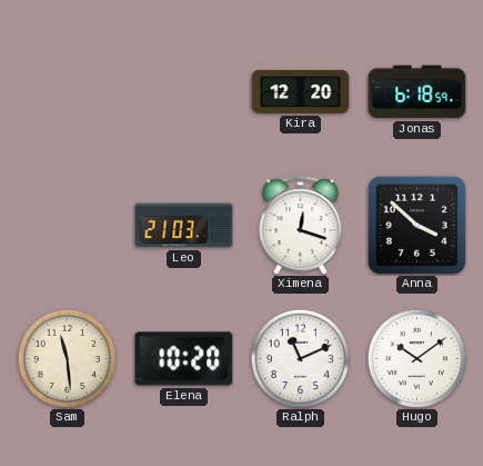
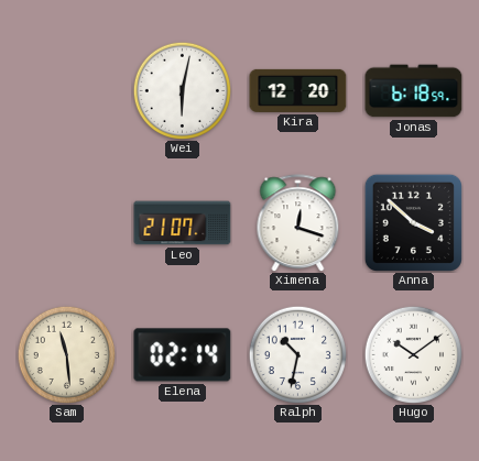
Wei: none -> 6:02 (182, 90)
Leo: 21:03 -> 21:07 (183, 223)
Elena: 10:20 -> 02:14 (183, 355)
Ralph: 11:11 -> 10:32 (297, 354)
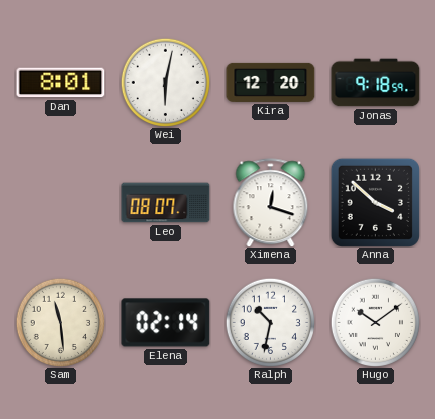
Dan: none -> 8:01 (61, 83)
Jonas: 6:18 -> 9:18 (376, 83)
Leo: 21:07 -> 08:07 (166, 203)
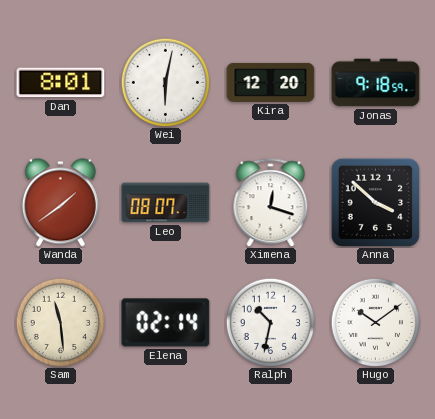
Wanda: none -> 1:39 (60, 203)
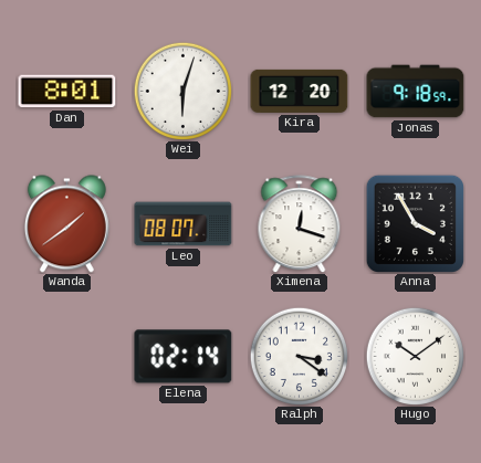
Wei: 6:02 -> 6:03 (182, 91)
Anna: 3:52 -> 3:55 (415, 223)
Sam: 11:29 -> none (60, 322)
Ralph: 10:32 -> 3:21 (299, 356)
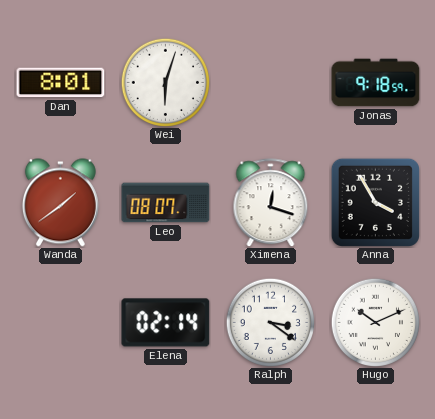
Kira: 12:20 -> none (300, 91)
Hugo: 10:09 -> 10:11 (375, 322)
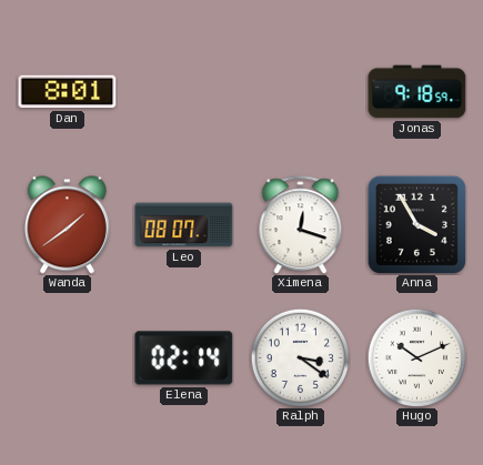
Wei: 6:03 -> none (165, 82)
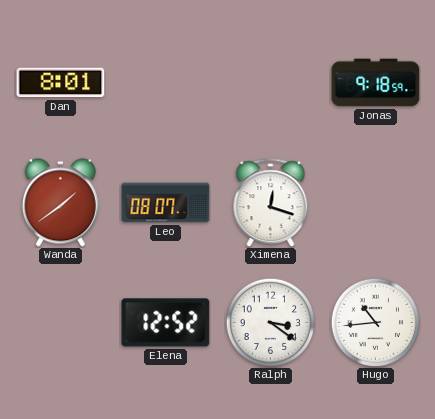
Anna: 3:55 -> none (416, 224)
Elena: 02:14 -> 12:52 (166, 323)
Hugo: 10:11 -> 10:44 (375, 322)
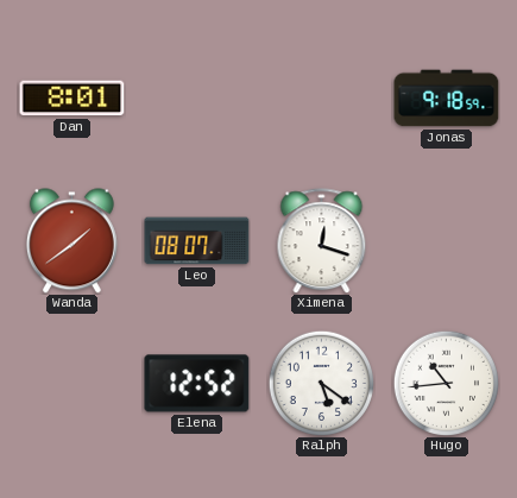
Ralph: 3:21 -> 5:21 (321, 383)
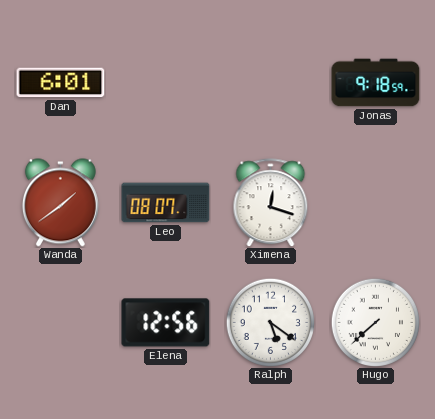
Dan: 8:01 -> 6:01 (61, 83)
Elena: 12:52 -> 12:56 (166, 323)
Hugo: 10:44 -> 7:38 (375, 322)
